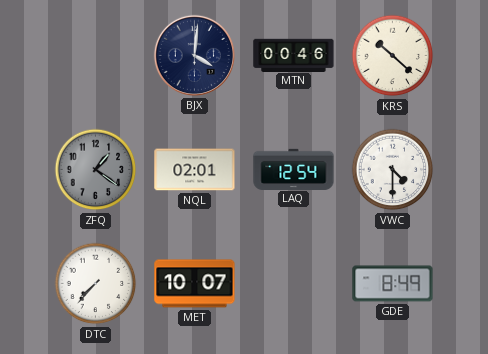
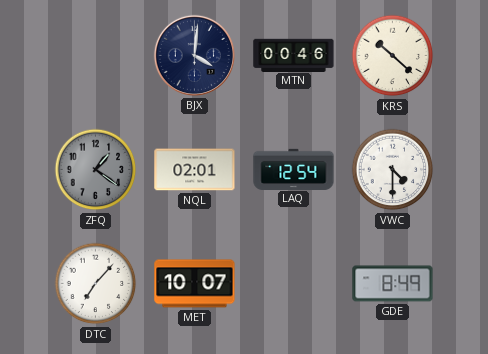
DTC: 7:37 -> 7:07 (96, 284)
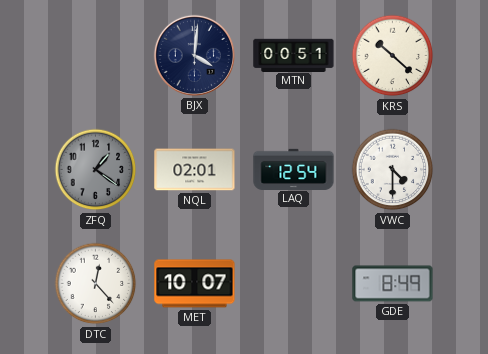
MTN: 00:46 -> 00:51 (294, 55)
DTC: 7:07 -> 12:23 (96, 284)
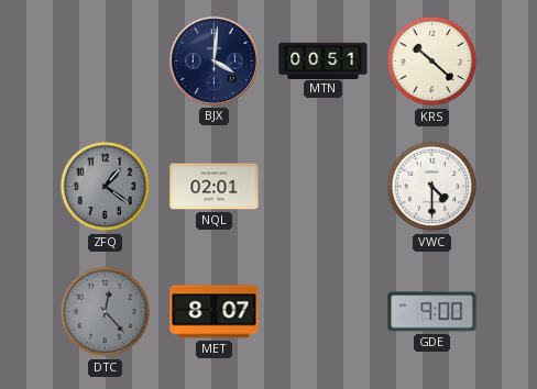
LAQ: 12:54 -> none (294, 169)
DTC dial: white -> grey (106, 312)
MET: 10:07 -> 8:07 (215, 312)
GDE: 8:49 -> 9:00 (432, 312)
